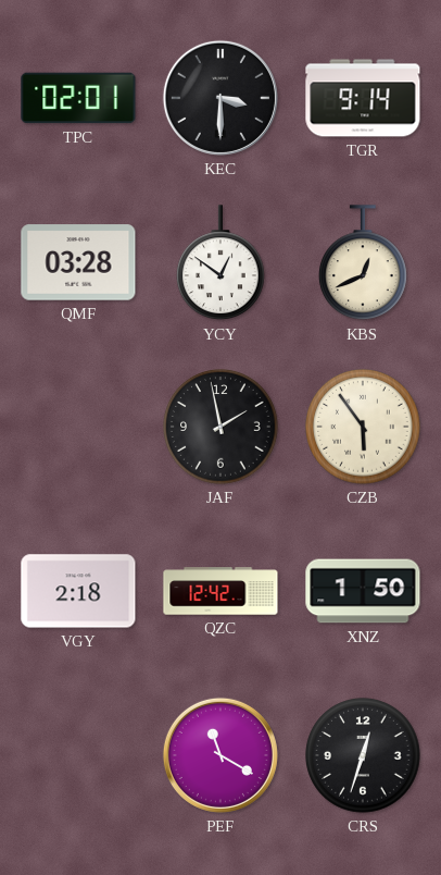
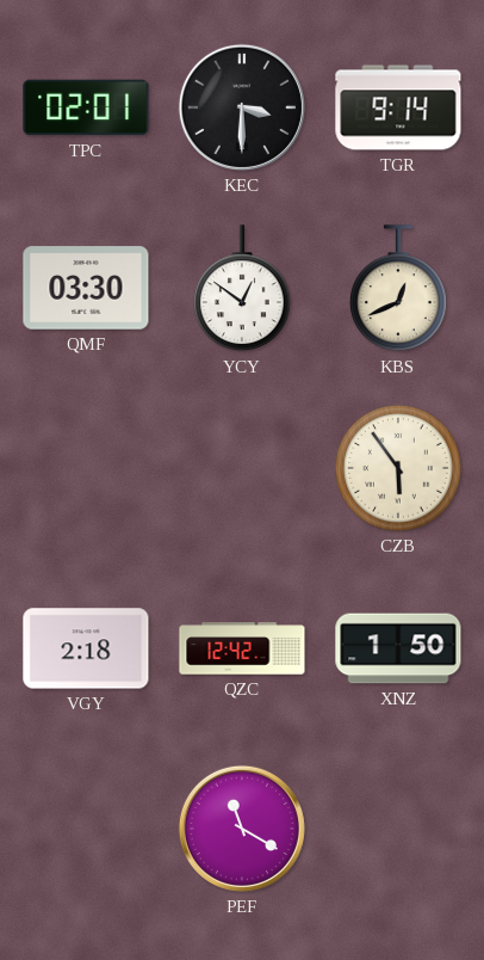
QMF: 03:28 -> 03:30 (86, 288)
JAF: 1:58 -> none (220, 427)
CRS: 12:33 -> none (363, 755)
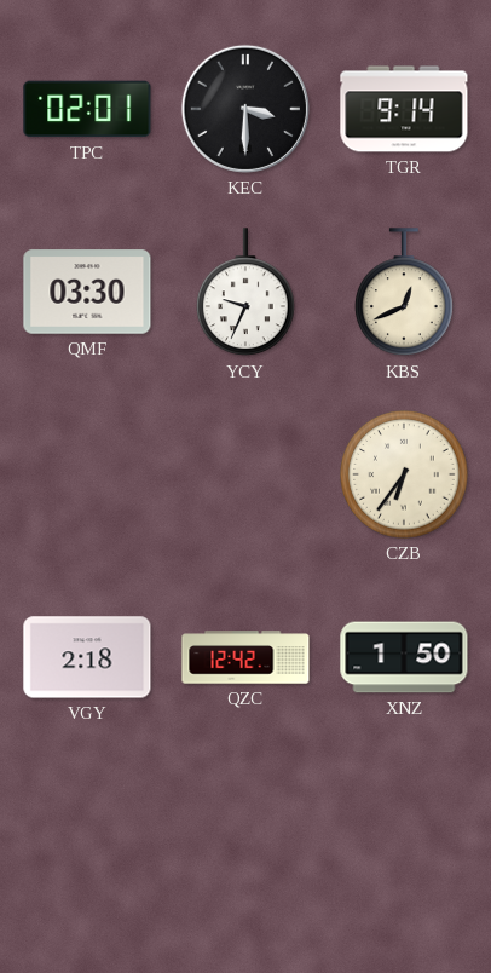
YCY: 12:51 -> 9:34 (247, 293)
CZB: 5:54 -> 6:36 (404, 474)
PEF: 11:20 -> none (242, 829)
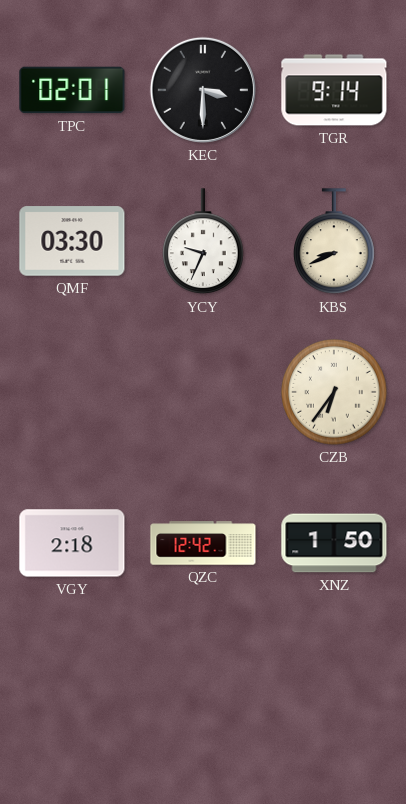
KBS: 12:41 -> 8:41 (335, 242)
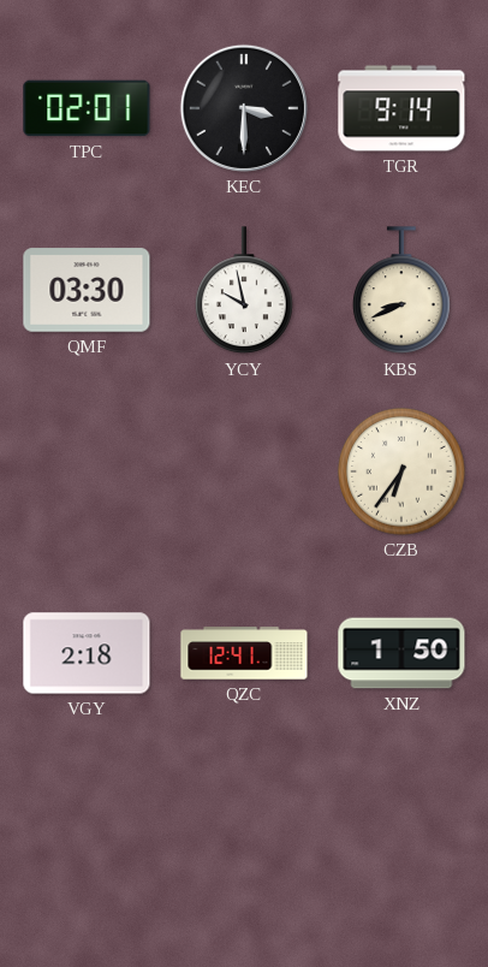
YCY: 9:34 -> 9:58 (245, 291)
QZC: 12:42 -> 12:41 (244, 653)
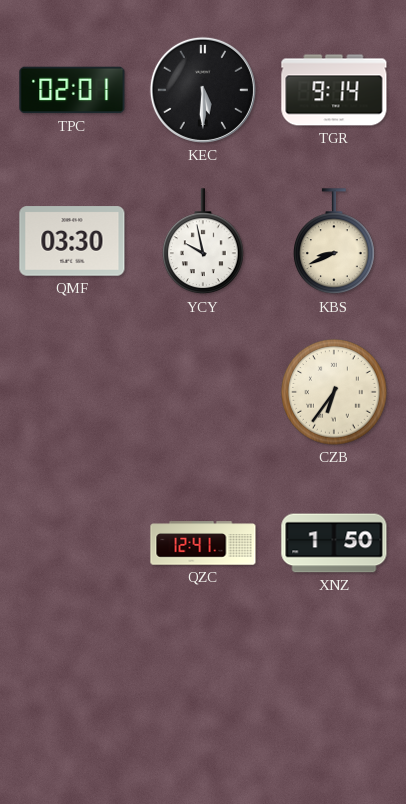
KEC: 3:30 -> 5:30 (203, 90)
VGY: 2:18 -> none (87, 653)
